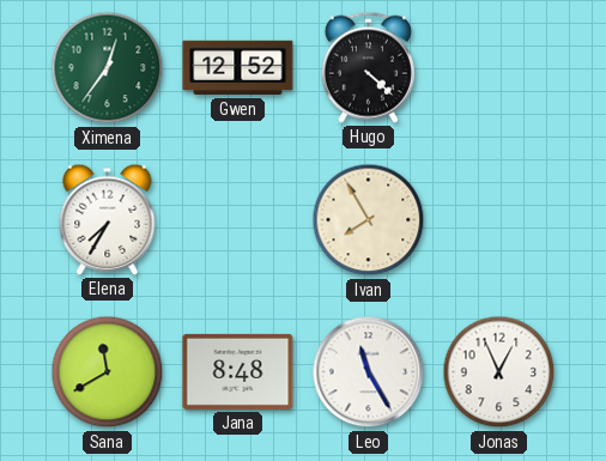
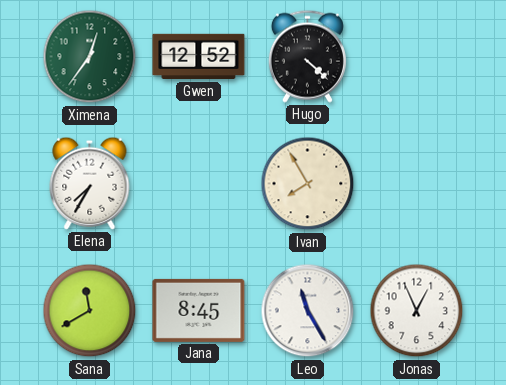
Jana: 8:48 -> 8:45 (199, 310)
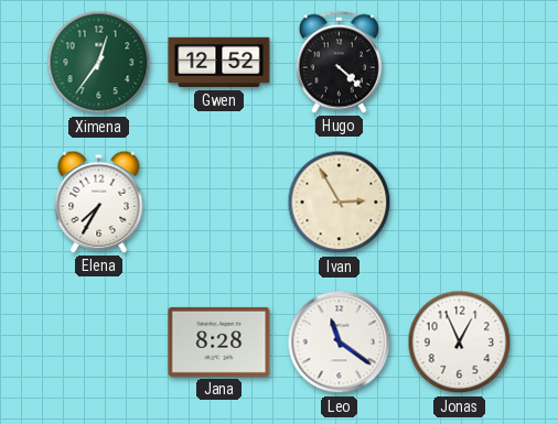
Ivan: 7:55 -> 2:55 (340, 203)
Sana: 11:40 -> none (90, 311)
Jana: 8:45 -> 8:28 (219, 341)
Leo: 11:25 -> 11:21 (340, 343)
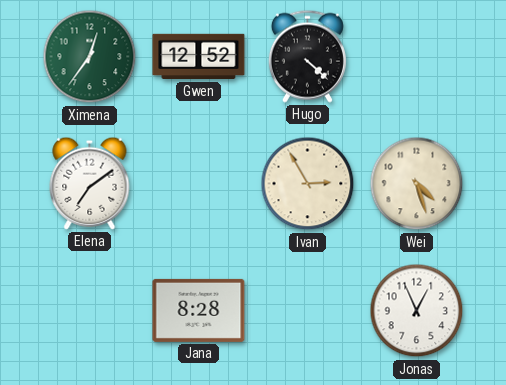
Elena: 7:35 -> 7:09 (90, 183)
Wei: none -> 4:27 (417, 184)
Leo: 11:21 -> none (340, 343)
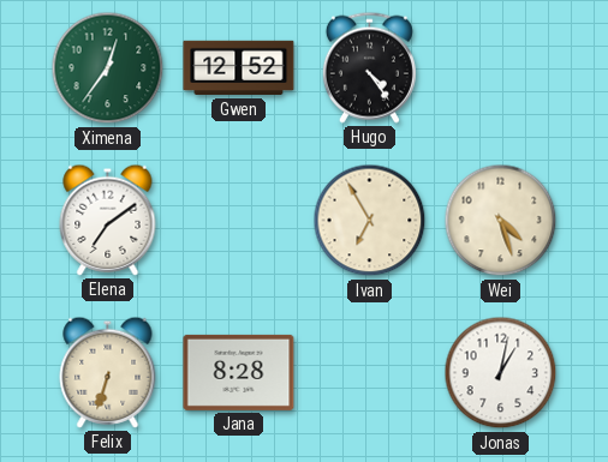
Hugo: 4:22 -> 4:24 (369, 67)
Ivan: 2:55 -> 6:55 (370, 221)
Felix: none -> 6:33 (108, 372)
Jonas: 12:56 -> 1:02 (501, 373)
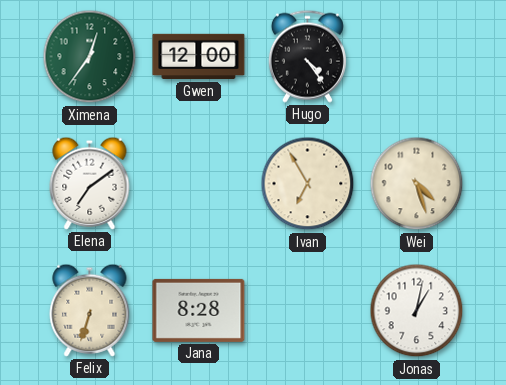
Gwen: 12:52 -> 12:00 (199, 57)
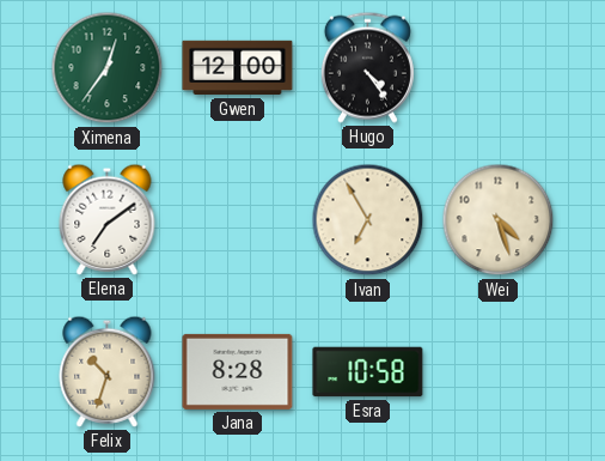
Felix: 6:33 -> 10:33 (108, 371)
Esra: none -> 10:58 (368, 372)
Jonas: 1:02 -> none (417, 311)
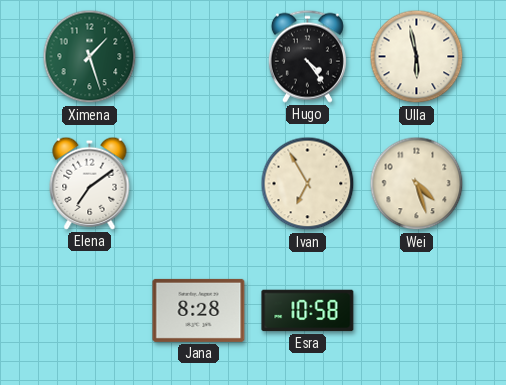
Ximena: 12:36 -> 1:27 (90, 57)
Gwen: 12:00 -> none (238, 68)
Ulla: none -> 5:58 (417, 57)
Felix: 10:33 -> none (108, 371)
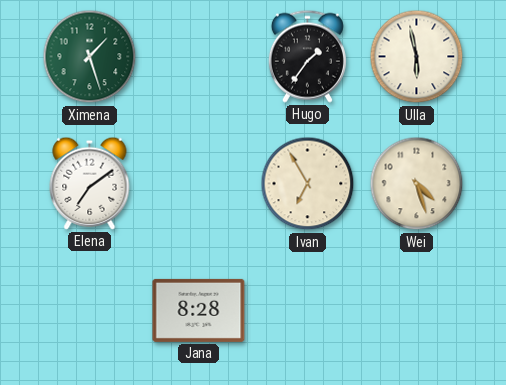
Hugo: 4:24 -> 1:36 (307, 56)
Esra: 10:58 -> none (308, 311)
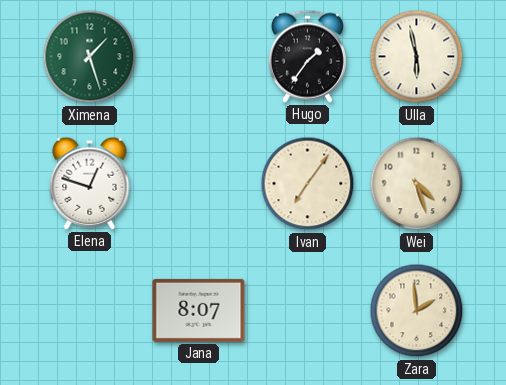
Elena: 7:09 -> 12:48 (90, 183)
Ivan: 6:55 -> 7:06 (308, 184)
Jana: 8:28 -> 8:07 (199, 310)
Zara: none -> 1:59 (417, 311)
